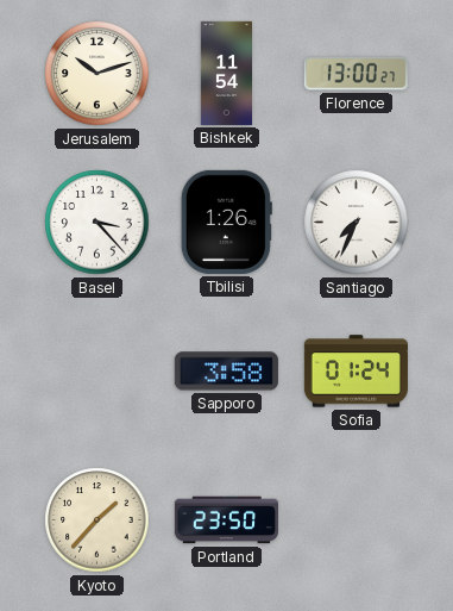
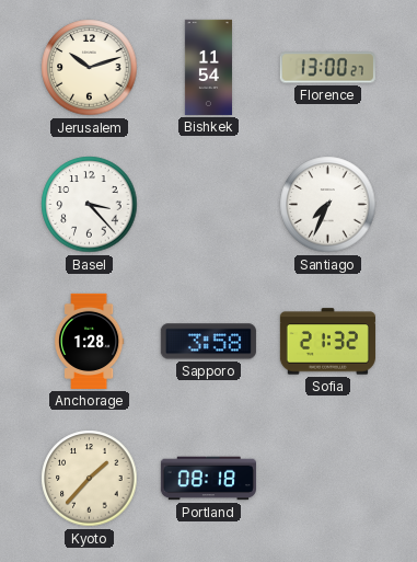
Tbilisi: 1:26 -> none (226, 222)
Anchorage: none -> 1:28 (89, 341)
Sofia: 01:24 -> 21:32 (327, 342)
Portland: 23:50 -> 08:18 (208, 479)
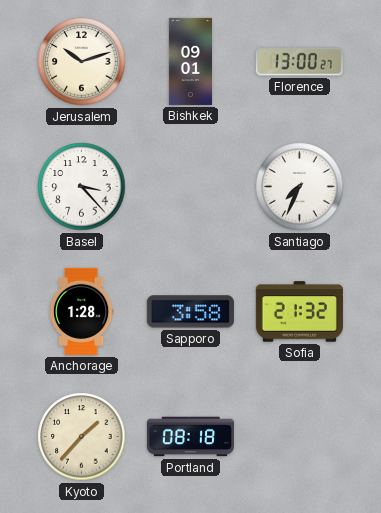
Bishkek: 11:54 -> 09:01 (190, 61)
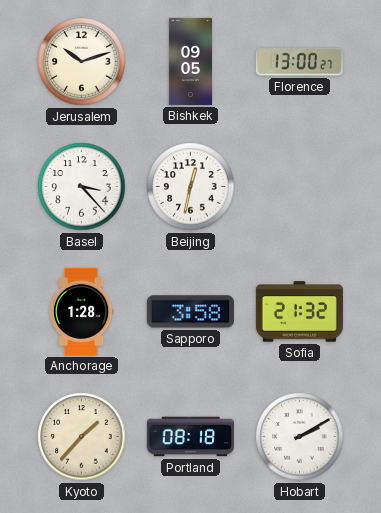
Bishkek: 09:01 -> 09:05 (190, 61)
Beijing: none -> 12:32 (191, 187)
Santiago: 7:34 -> none (300, 187)
Hobart: none -> 2:10 (300, 437)
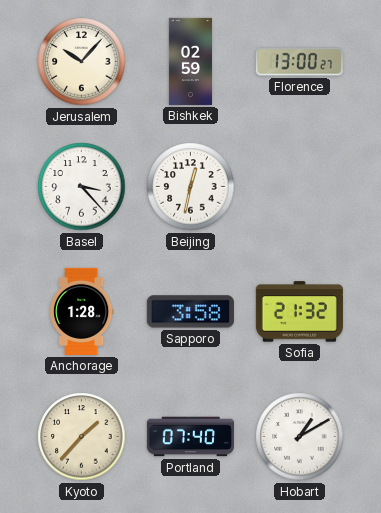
Jerusalem: 10:12 -> 10:07 (82, 62)
Bishkek: 09:05 -> 02:59 (190, 61)
Portland: 08:18 -> 07:40 (190, 437)
Hobart: 2:10 -> 1:10 (300, 437)
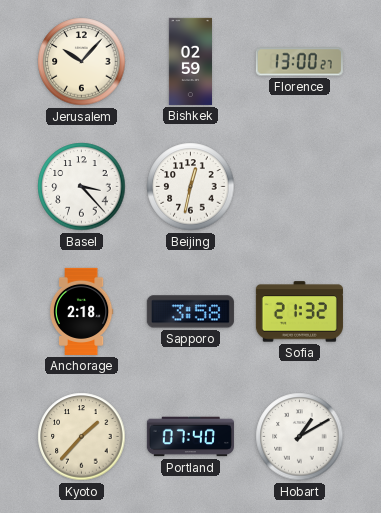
Anchorage: 1:28 -> 2:18 (81, 311)
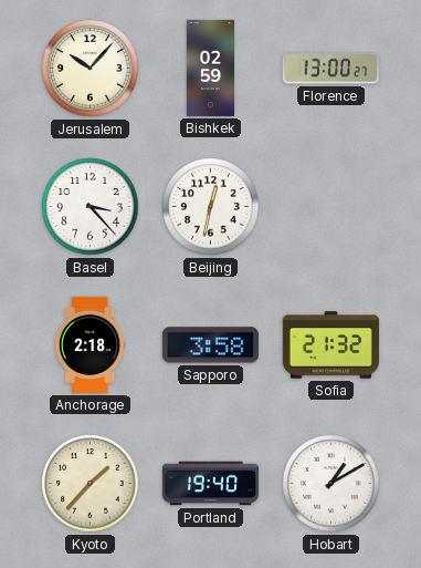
Portland: 07:40 -> 19:40 (210, 484)
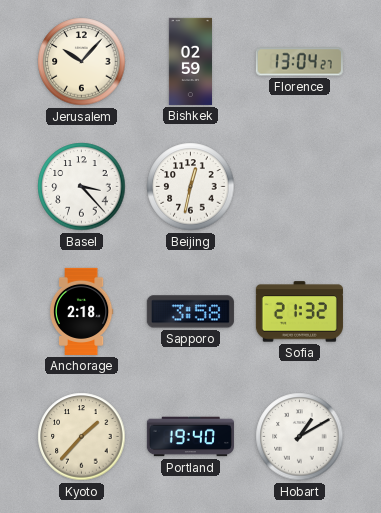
Florence: 13:00 -> 13:04 (299, 62)
